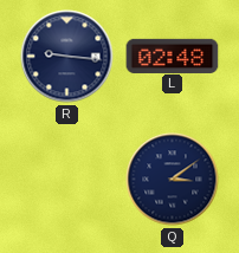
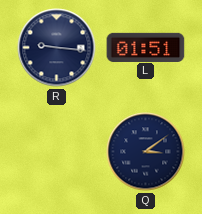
L: 02:48 -> 01:51 (146, 47)
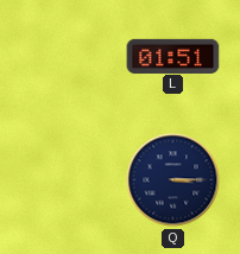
R: 9:16 -> none (57, 48)
Q: 3:09 -> 3:15 (173, 180)
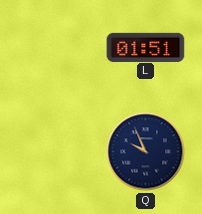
Q: 3:15 -> 9:56 (146, 152)
